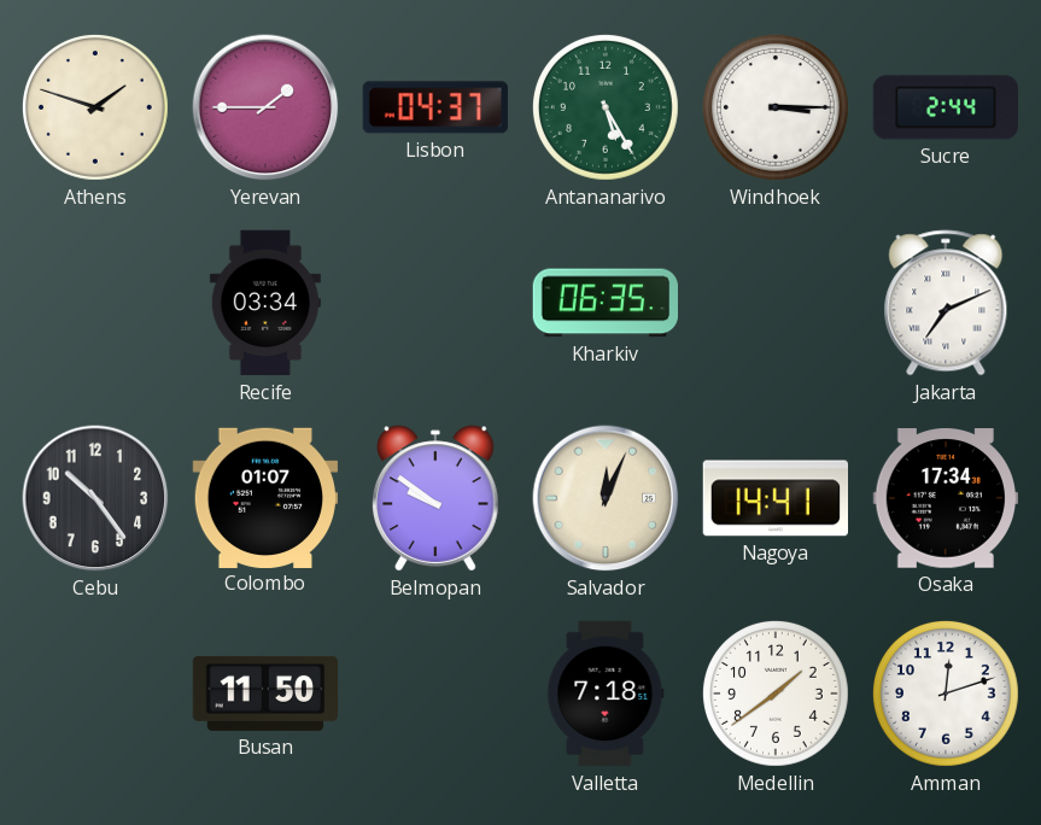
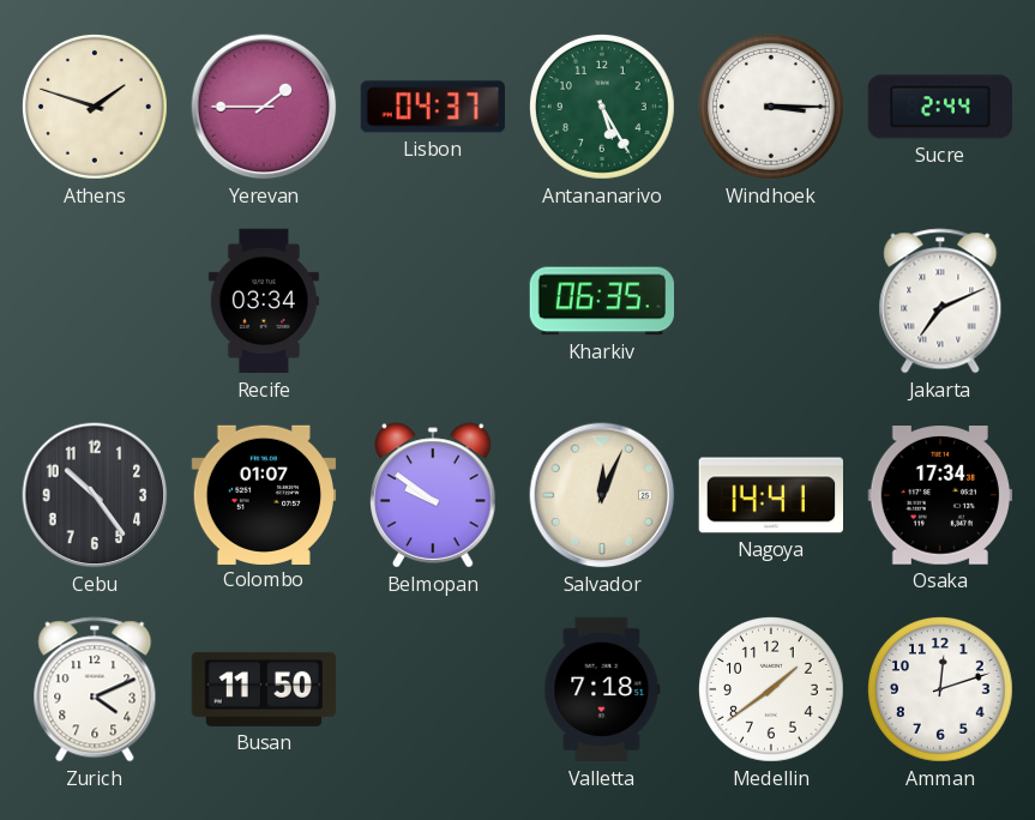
Zurich: none -> 4:11 (95, 689)
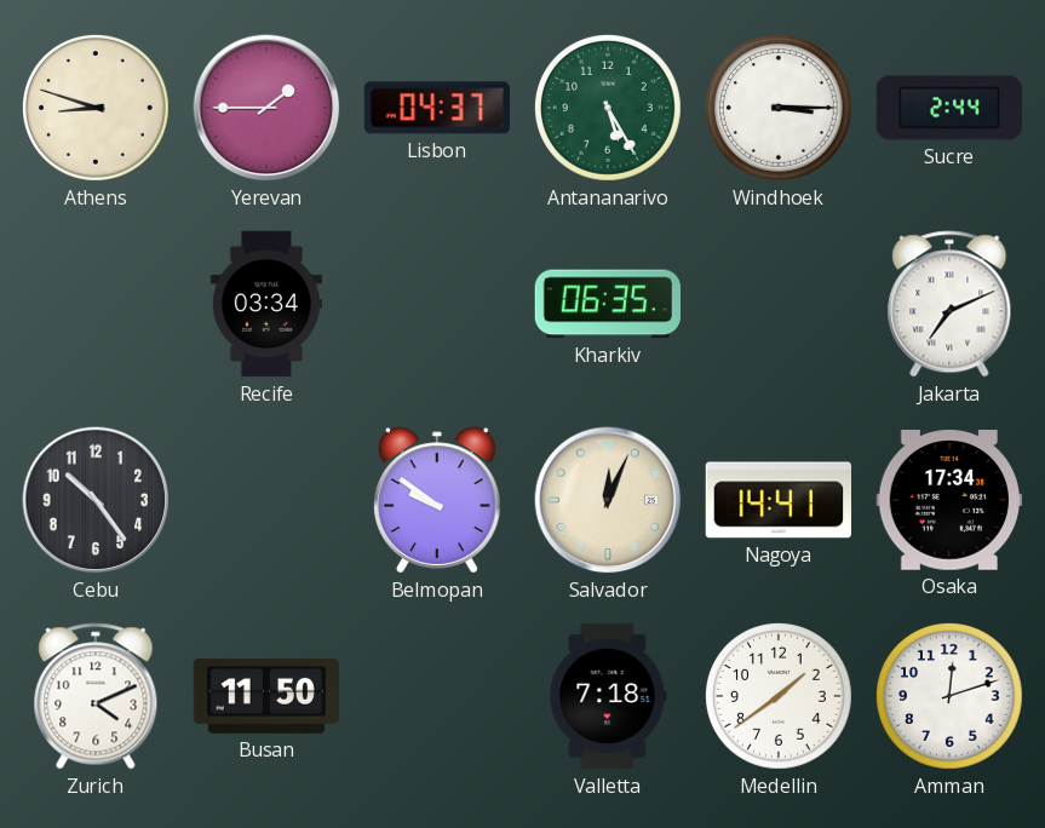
Athens: 1:48 -> 8:48 (97, 109)
Colombo: 01:07 -> none (264, 494)
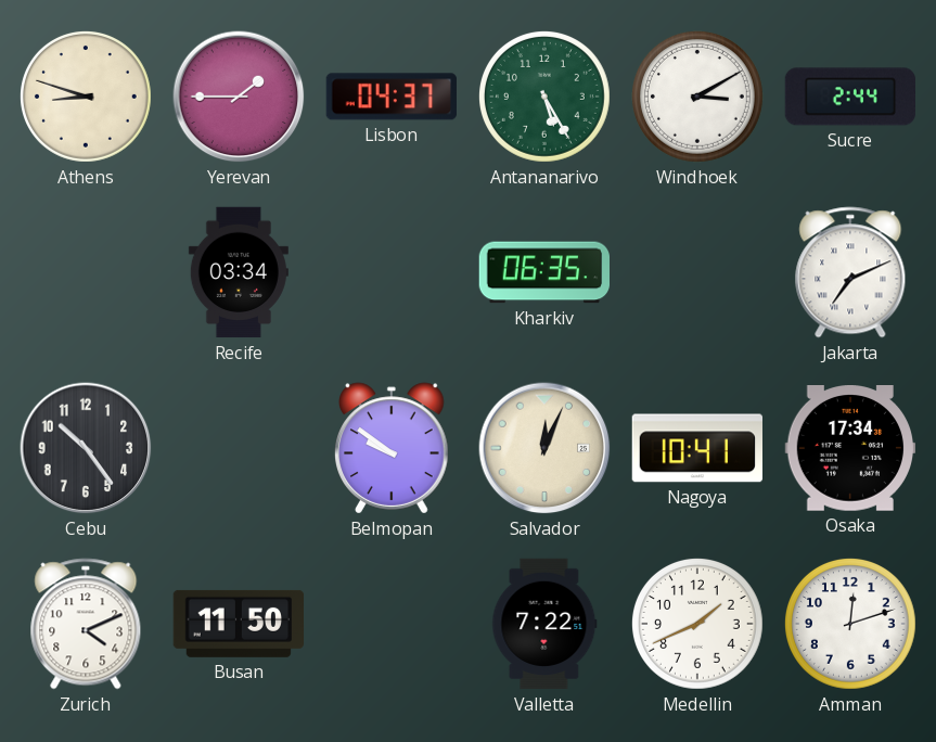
Windhoek: 3:15 -> 3:10 (698, 98)
Nagoya: 14:41 -> 10:41 (696, 448)
Valletta: 7:18 -> 7:22 (544, 624)
Medellin: 1:39 -> 1:41 (698, 625)
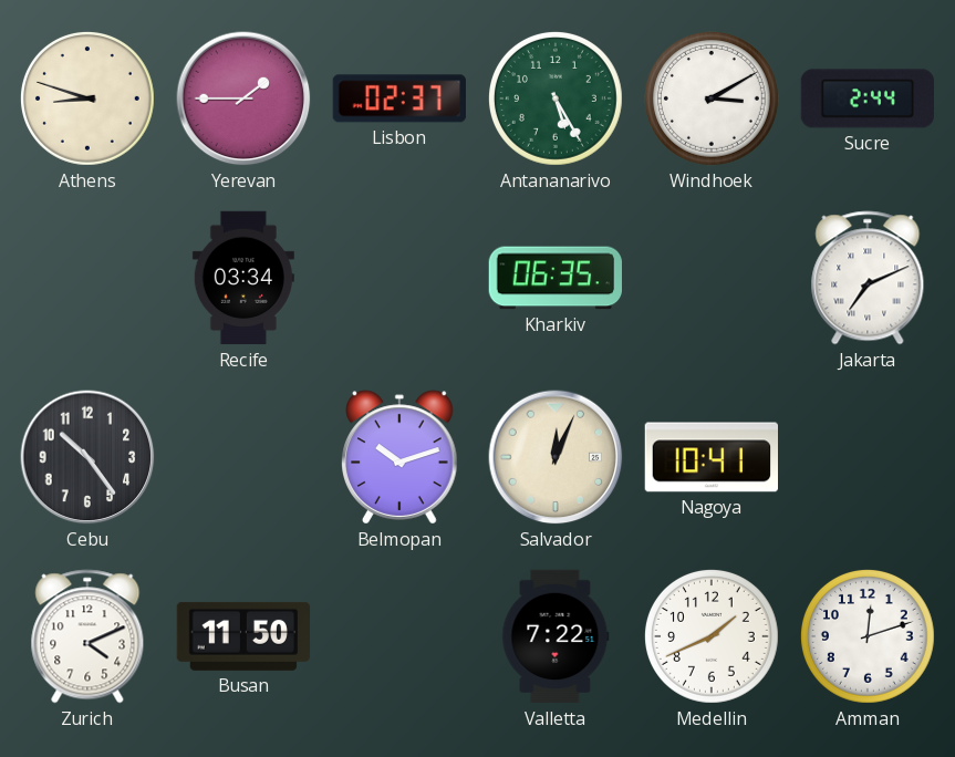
Lisbon: 04:37 -> 02:37 (399, 98)
Belmopan: 9:51 -> 10:12 (401, 457)
Osaka: 17:34 -> none (849, 449)
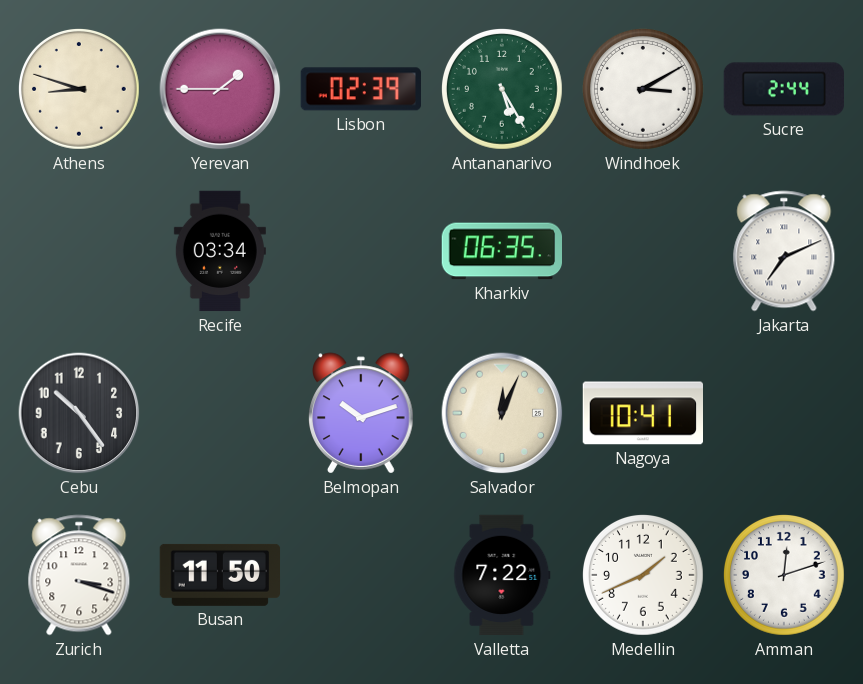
Lisbon: 02:37 -> 02:39 (361, 89)
Zurich: 4:11 -> 3:18 (79, 575)
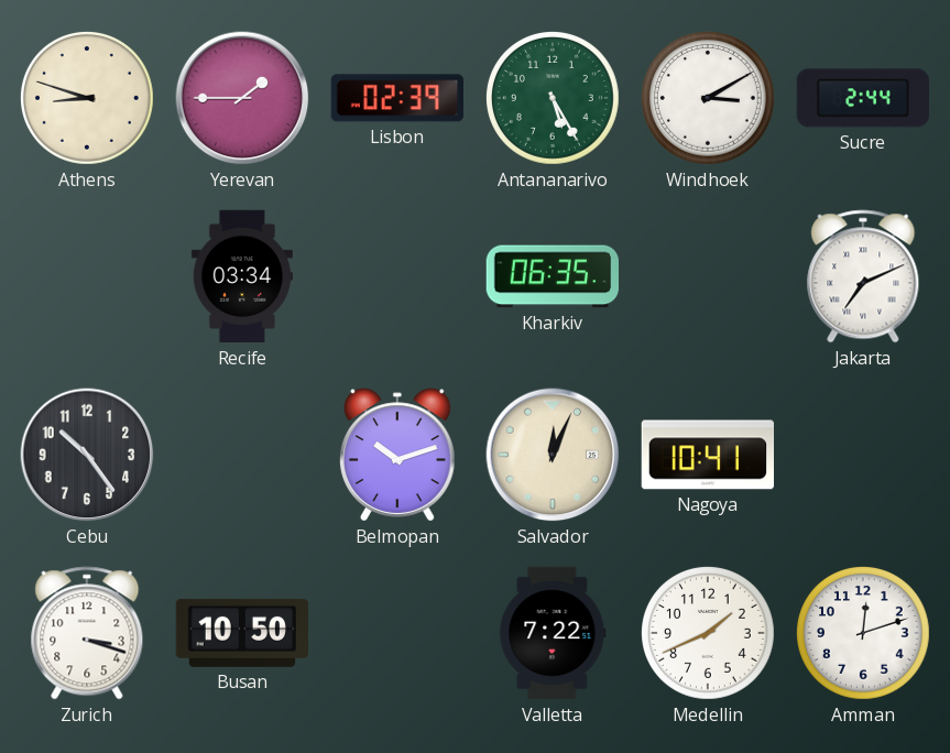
Busan: 11:50 -> 10:50 (242, 633)
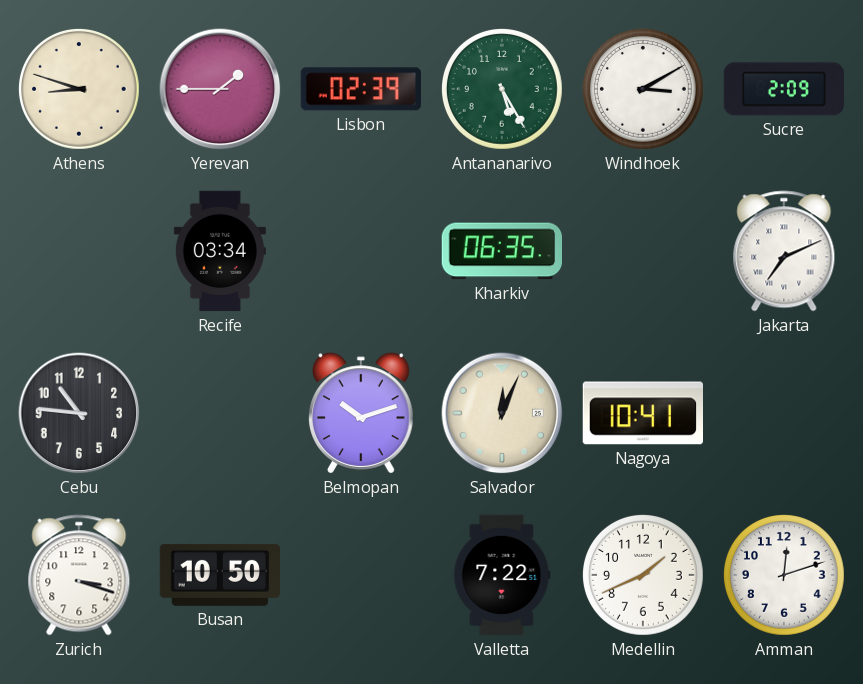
Sucre: 2:44 -> 2:09 (783, 89)
Cebu: 10:24 -> 10:46 (79, 413)
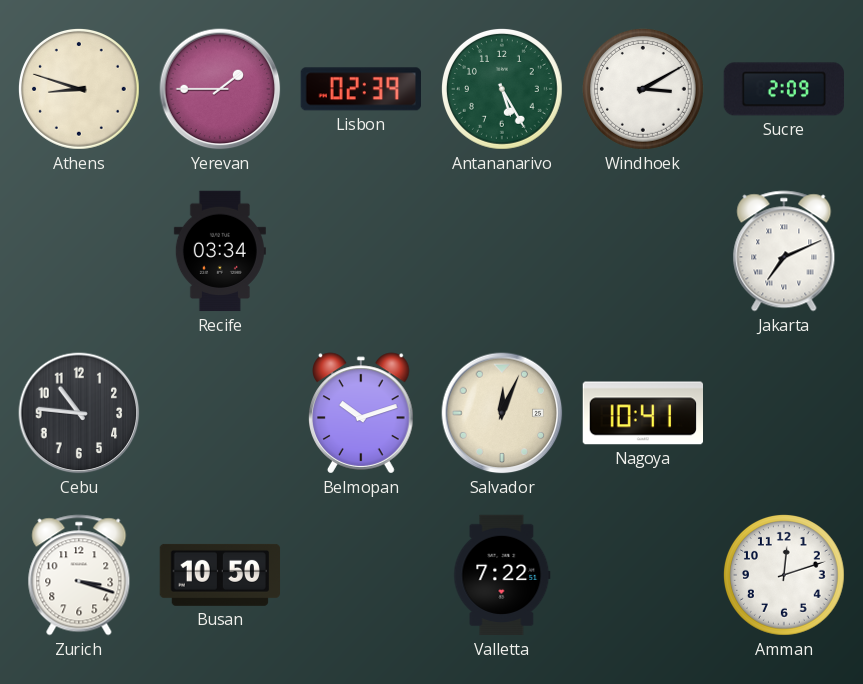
Kharkiv: 06:35 -> none (501, 251)
Medellin: 1:41 -> none (644, 576)
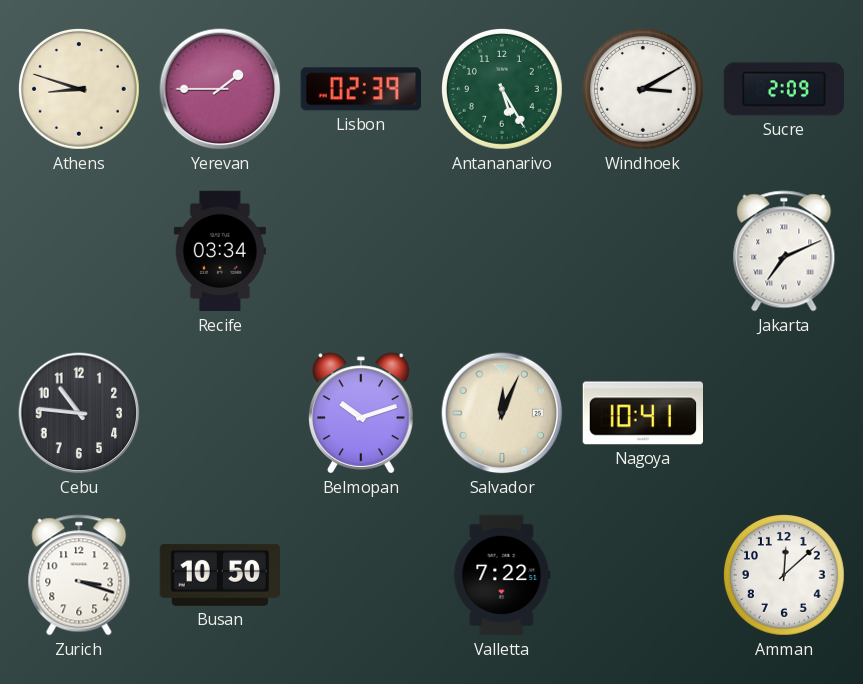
Amman: 12:12 -> 12:08 (785, 576)
